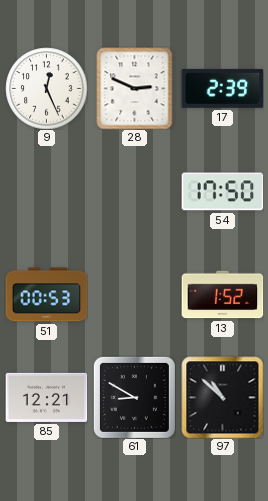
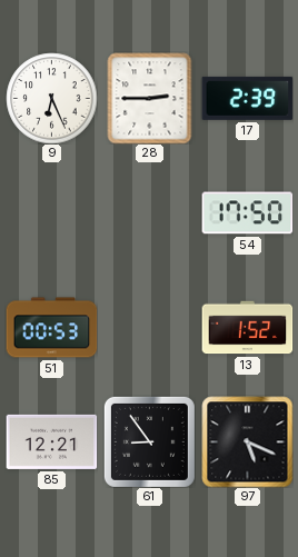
9: 12:26 -> 6:26 (51, 98)
28: 2:49 -> 2:45 (150, 98)
61: 8:50 -> 8:54 (149, 441)
97: 10:52 -> 5:19 (247, 441)
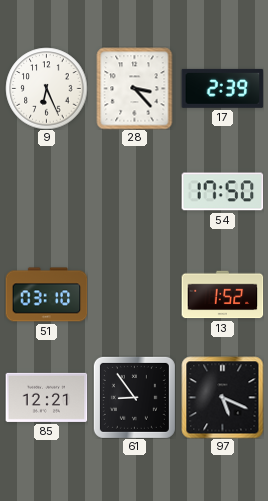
28: 2:45 -> 3:23 (135, 88)
51: 00:53 -> 03:10 (46, 295)
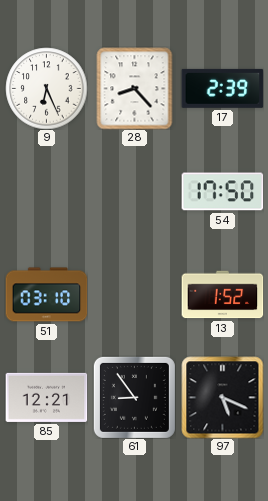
28: 3:23 -> 8:23 (135, 88)
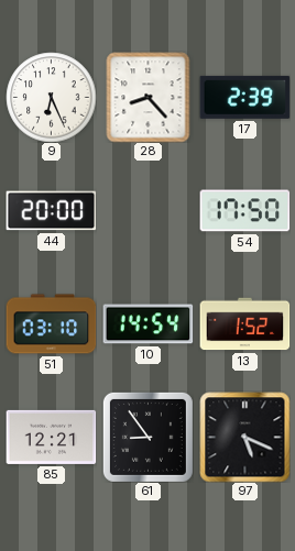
44: none -> 20:00 (51, 211)
10: none -> 14:54 (147, 324)
